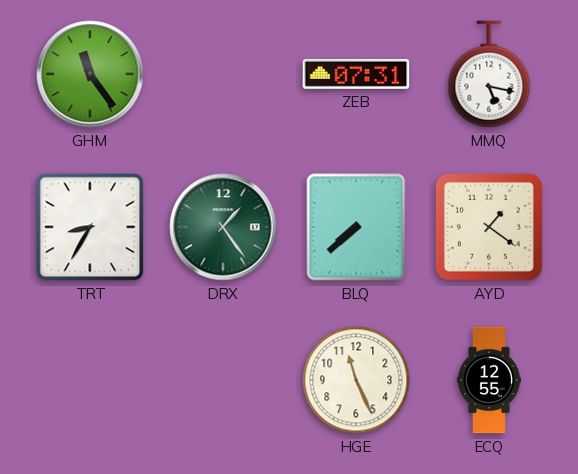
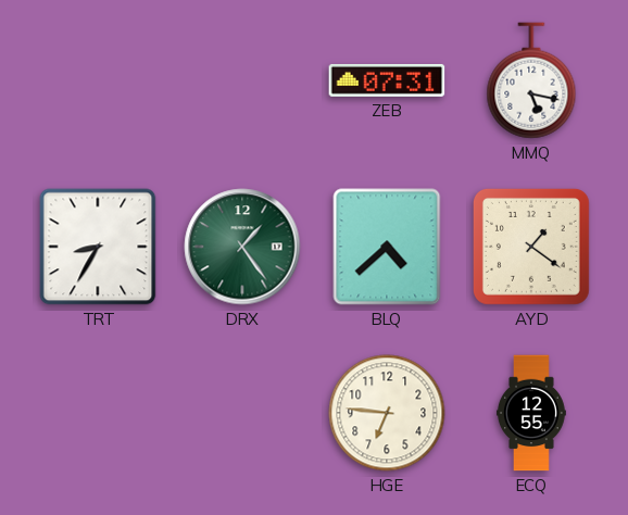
GHM: 11:24 -> none (90, 74)
BLQ: 7:38 -> 4:38 (387, 247)
HGE: 11:26 -> 6:46 (387, 413)
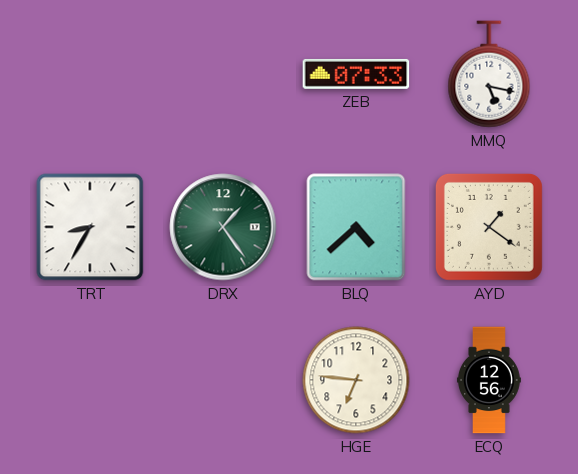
ZEB: 07:31 -> 07:33 (356, 74)
ECQ: 12:55 -> 12:56 (489, 380)
